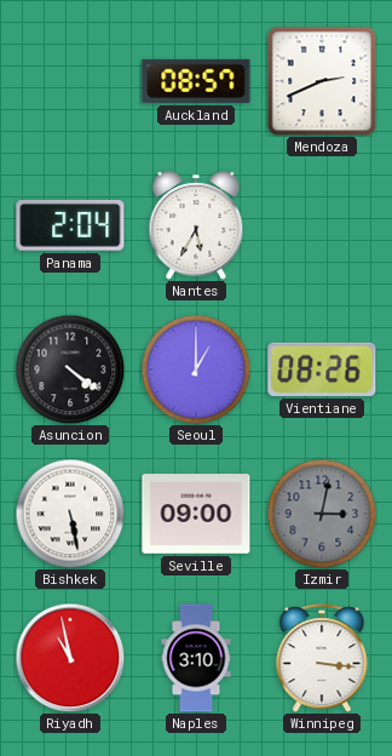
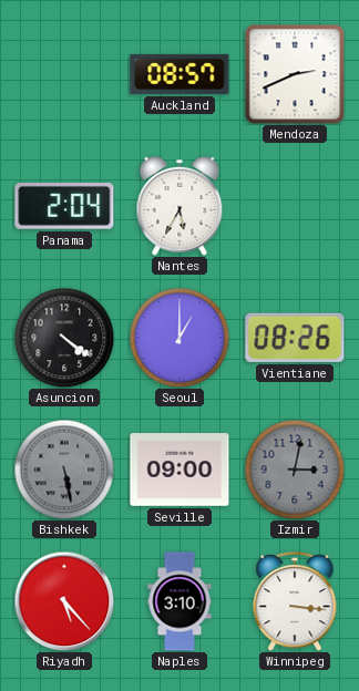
Bishkek dial: white -> grey (64, 470)
Riyadh: 10:58 -> 5:23 (64, 601)
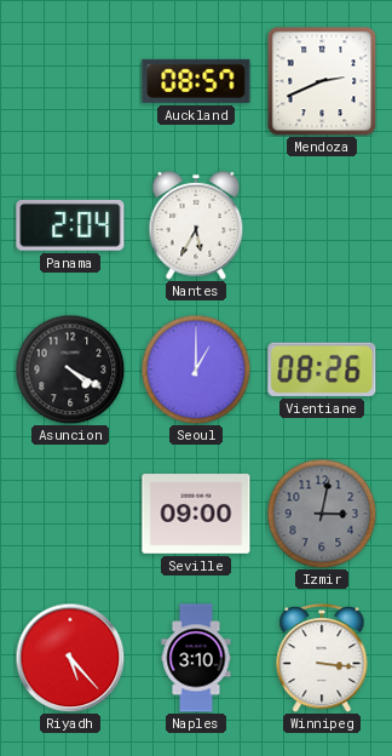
Asuncion: 4:21 -> 4:20 (70, 370)
Bishkek: 5:28 -> none (64, 470)
